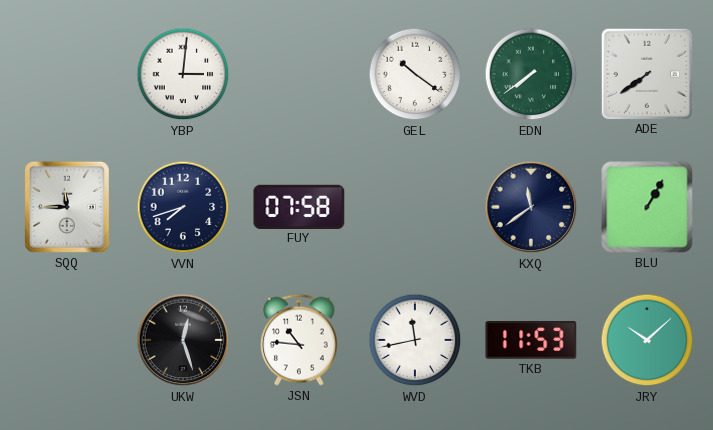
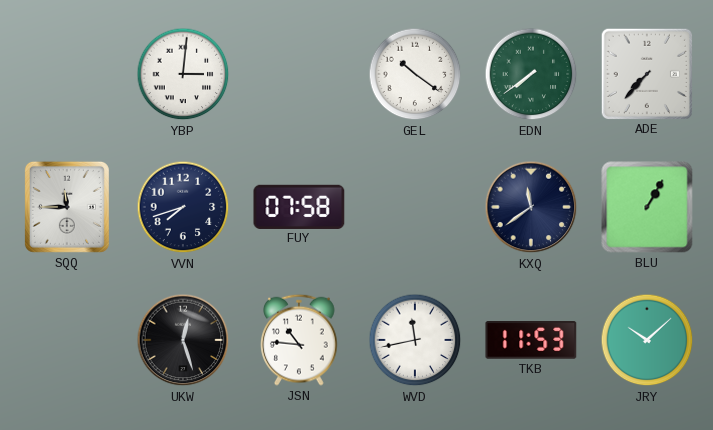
ADE: 7:39 -> 7:37 (646, 73)
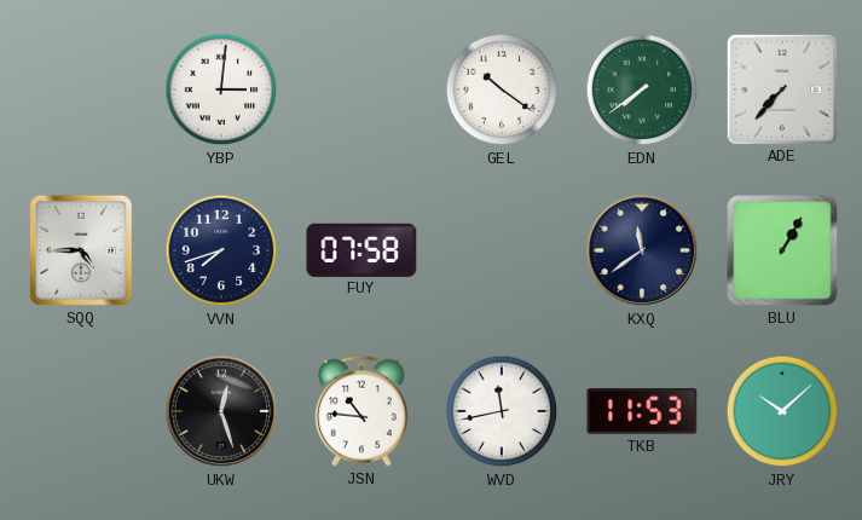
SQQ: 11:45 -> 4:45 (81, 250)
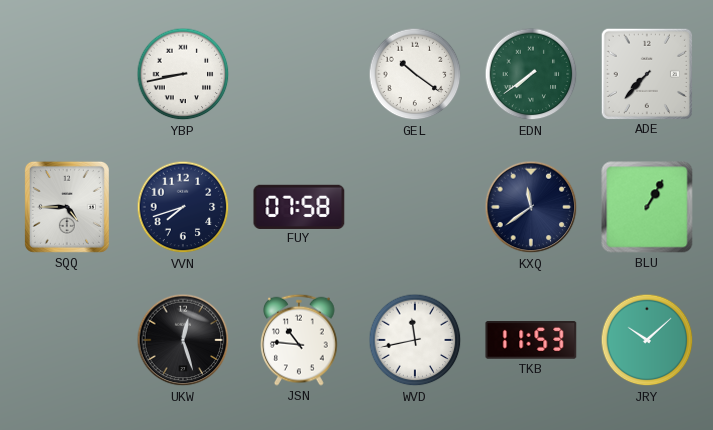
YBP: 3:01 -> 8:43 (183, 74)
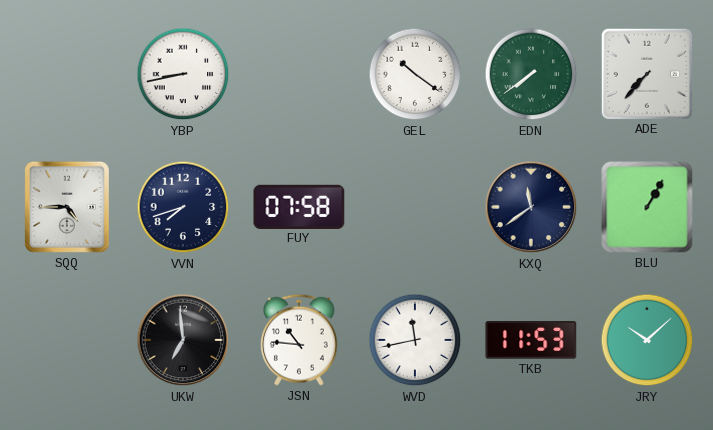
UKW: 12:27 -> 6:59 (183, 340)
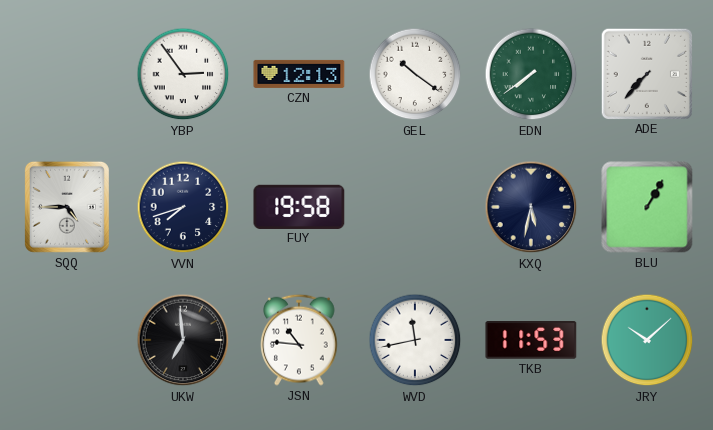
YBP: 8:43 -> 2:54 (183, 74)
CZN: none -> 12:13 (299, 74)
FUY: 07:58 -> 19:58 (299, 206)
KXQ: 11:39 -> 5:32 (531, 207)
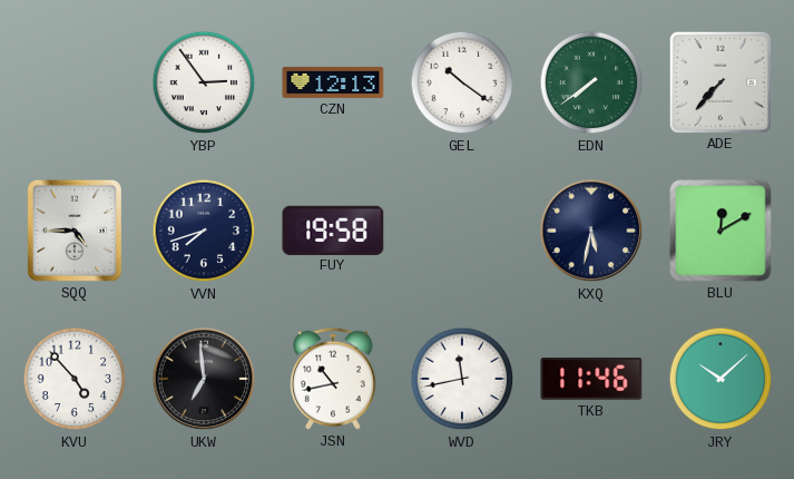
BLU: 1:05 -> 12:10 (721, 231)
KVU: none -> 4:53 (75, 379)
JSN: 10:46 -> 10:43 (334, 379)
TKB: 11:53 -> 11:46 (591, 380)
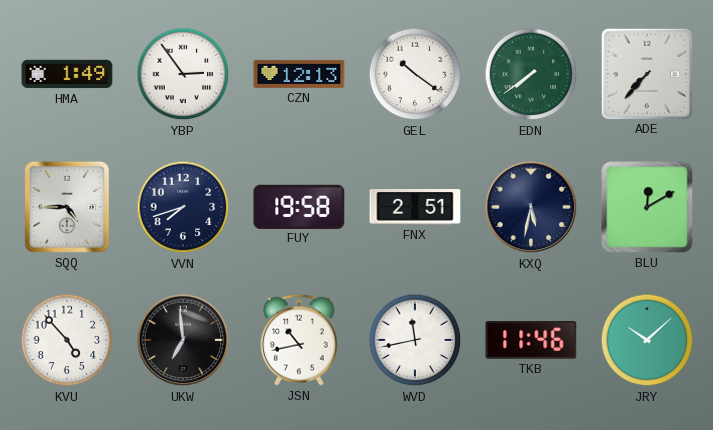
HMA: none -> 1:49 (67, 74)
FNX: none -> 2:51 (415, 208)
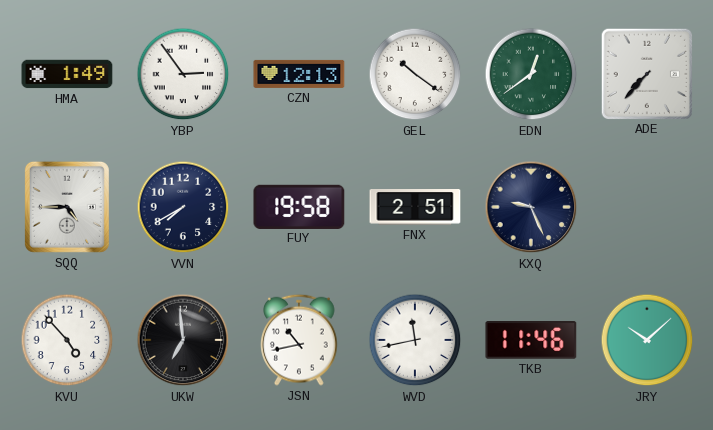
EDN: 7:39 -> 12:39 (531, 74)
VVN: 7:42 -> 7:40 (183, 207)
KXQ: 5:32 -> 9:26 (531, 207)
BLU: 12:10 -> none (647, 207)
